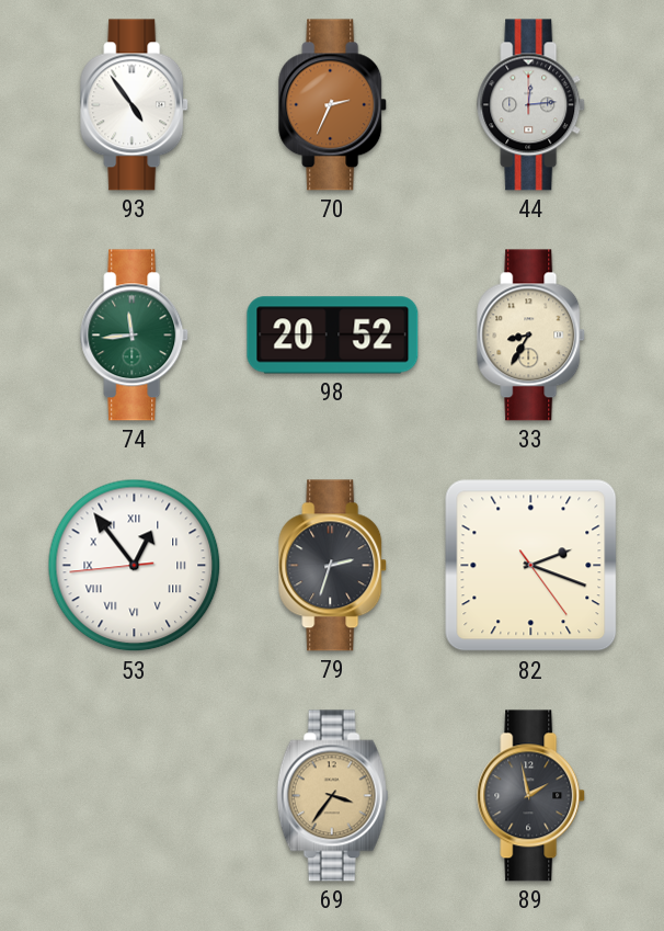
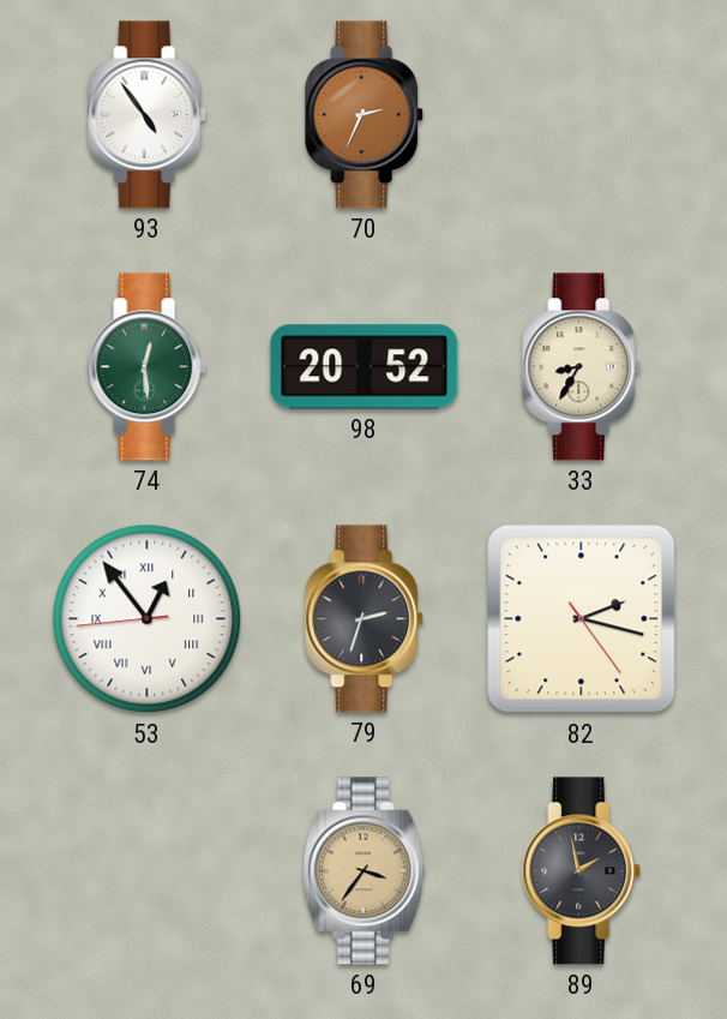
44: 12:14 -> none (531, 105)
74: 11:44 -> 12:29 (148, 367)
82: 2:18 -> 2:17 (582, 619)
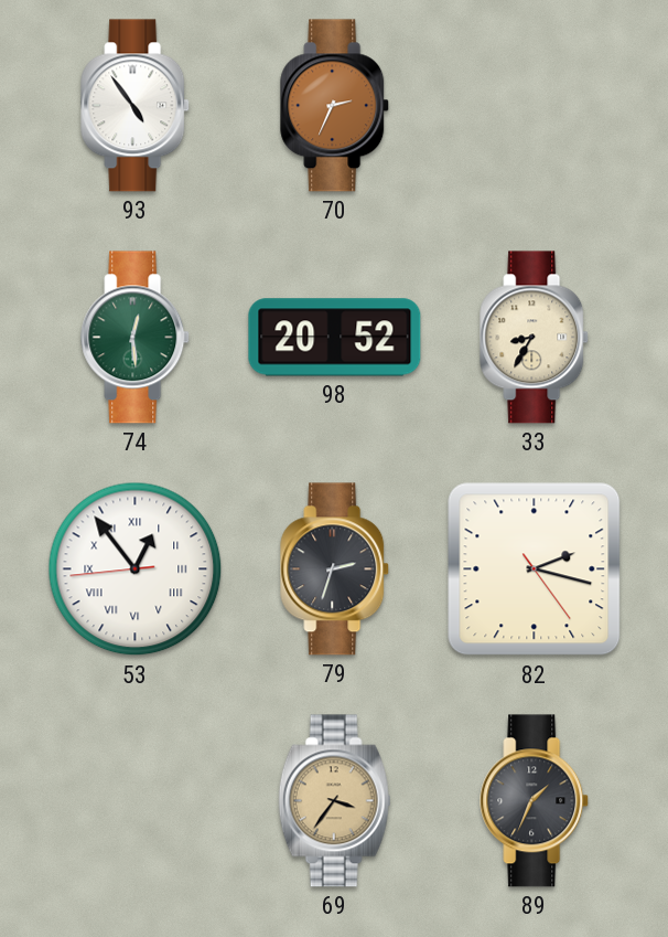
89: 1:58 -> 1:34 (535, 801)
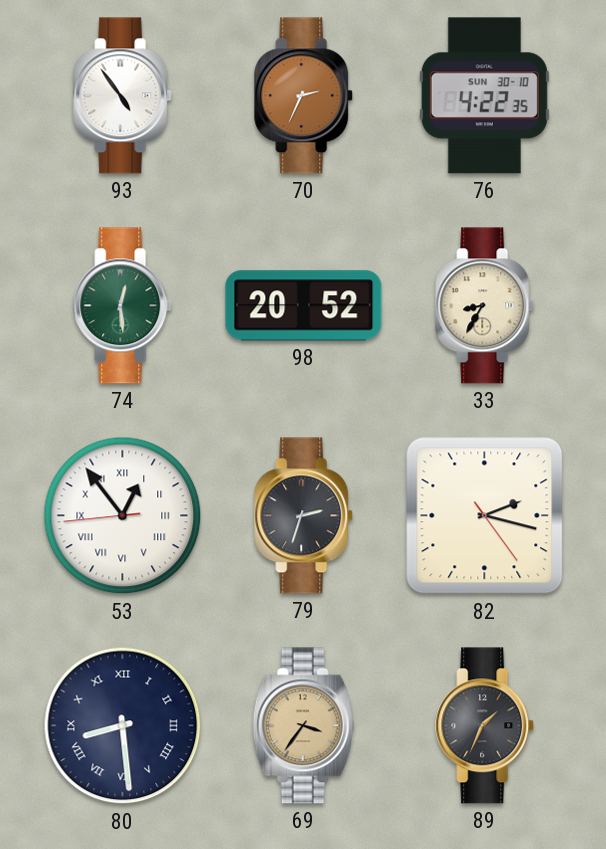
76: none -> 4:22 (484, 96)
80: none -> 8:29 (123, 726)
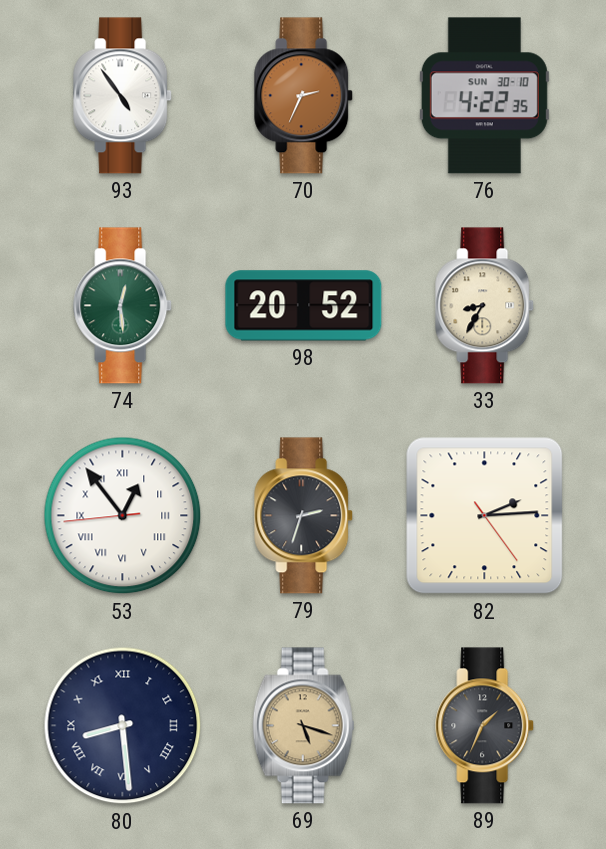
82: 2:17 -> 2:14 (485, 516)
69: 3:36 -> 5:18 (304, 726)
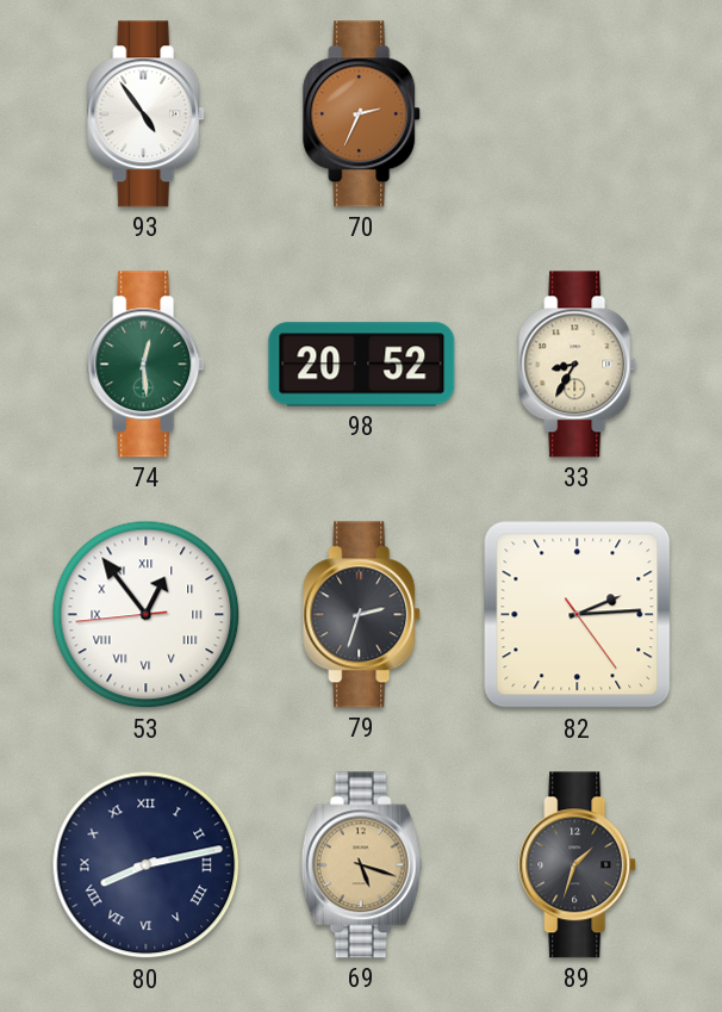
76: 4:22 -> none (484, 96)
80: 8:29 -> 8:13 (147, 865)
89: 1:34 -> 1:33 (578, 865)
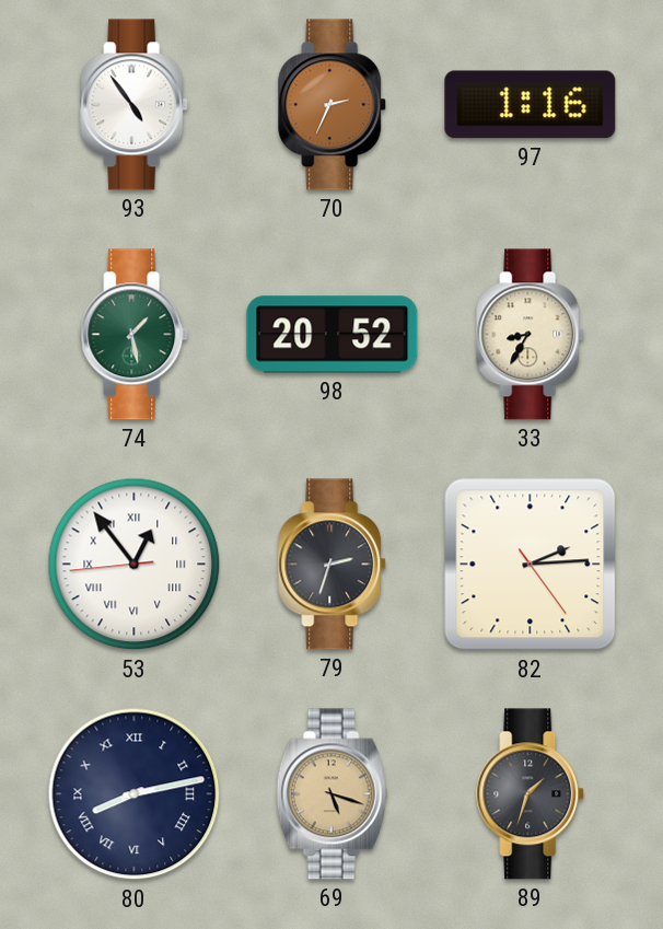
97: none -> 1:16 (531, 105)
74: 12:29 -> 1:28 (135, 335)
